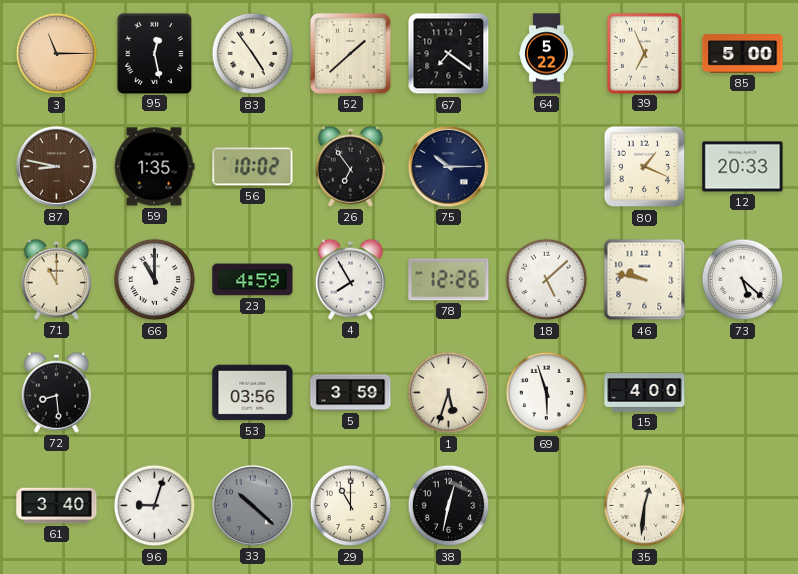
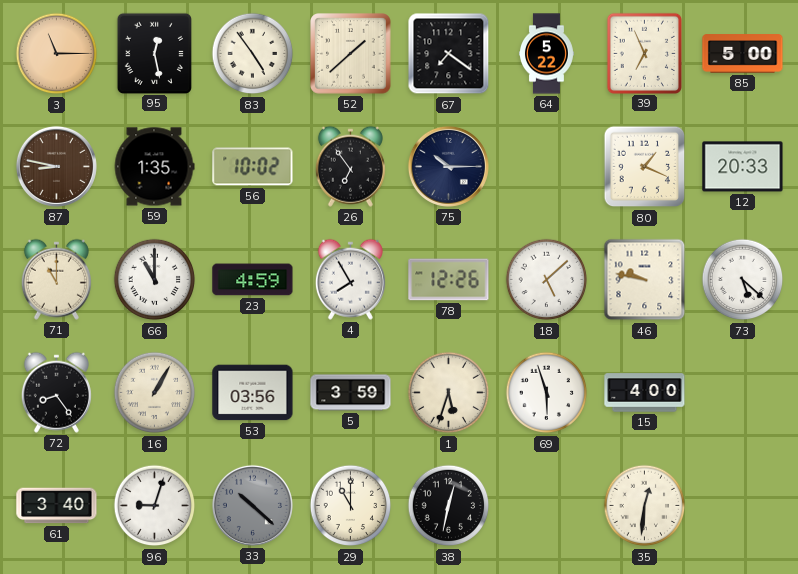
72: 8:29 -> 8:24 (56, 392)
16: none -> 1:05 (155, 393)
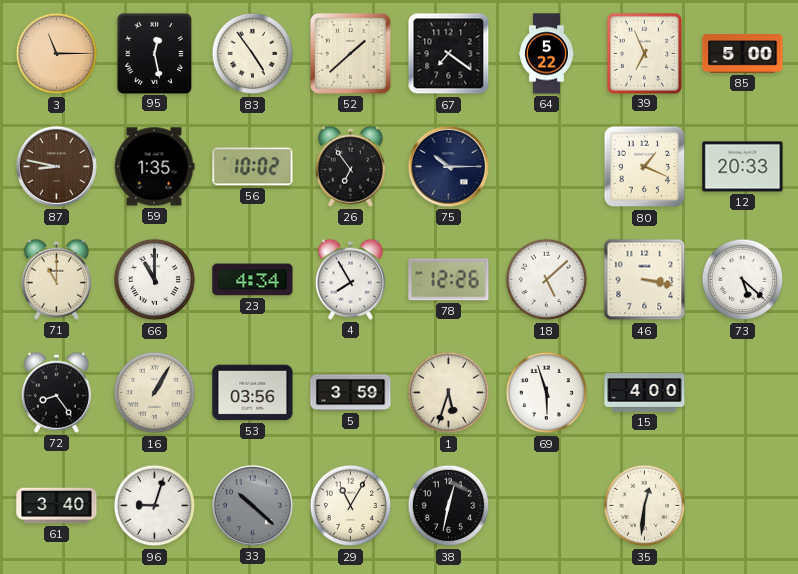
23: 4:59 -> 4:34 (253, 280)
46: 9:47 -> 3:17 (645, 280)
29: 11:00 -> 11:05 (351, 506)
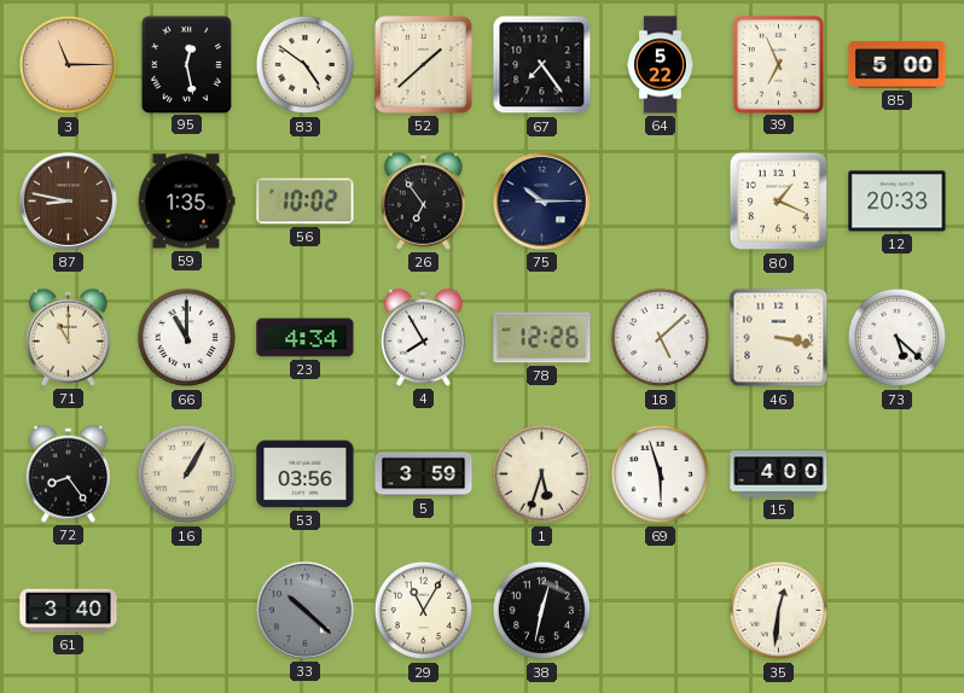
83: 4:54 -> 4:51 (306, 65)
67: 7:21 -> 7:24 (542, 65)
96: 9:03 -> none (155, 506)
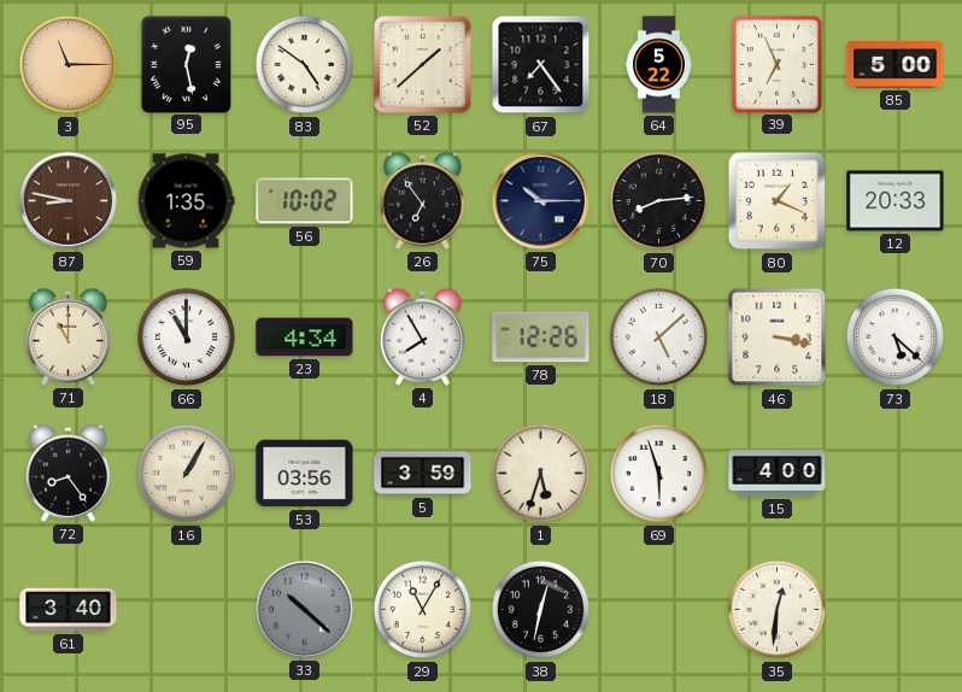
70: none -> 8:14 (659, 201)
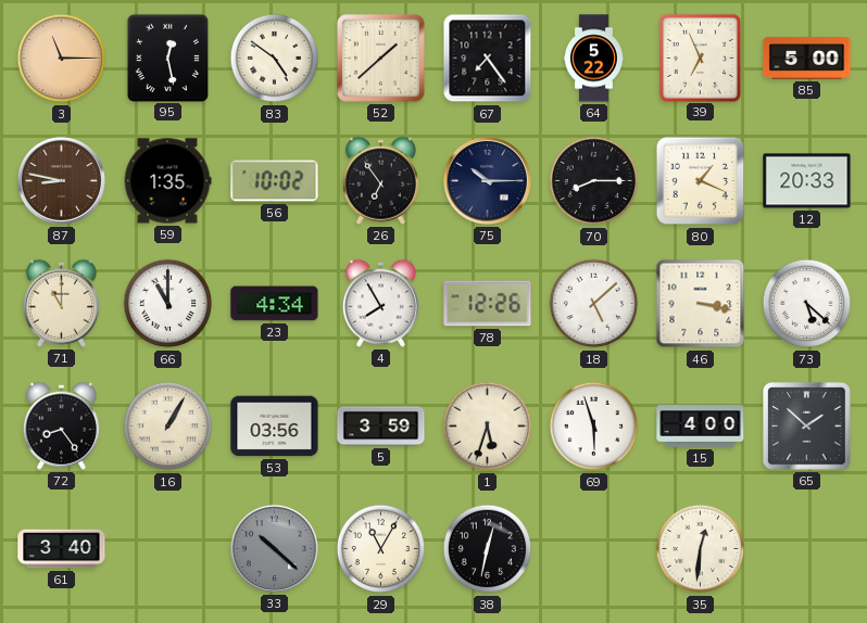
70: 8:14 -> 8:15 (594, 181)
65: none -> 1:52 (807, 427)
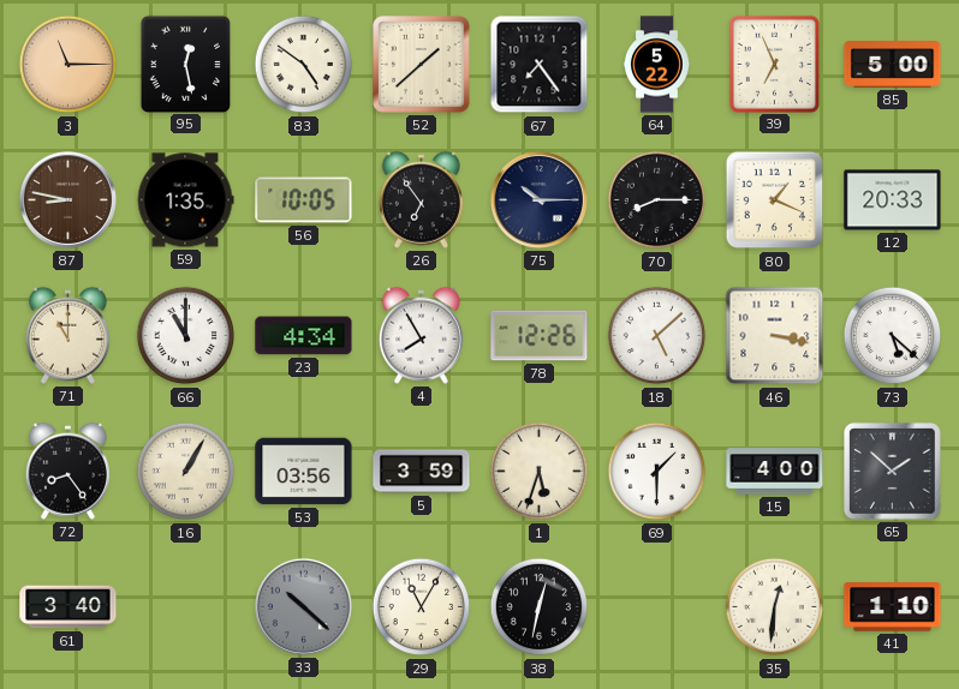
56: 10:02 -> 10:05 (304, 200)
69: 5:57 -> 1:30 (657, 472)
41: none -> 1:10 (893, 607)
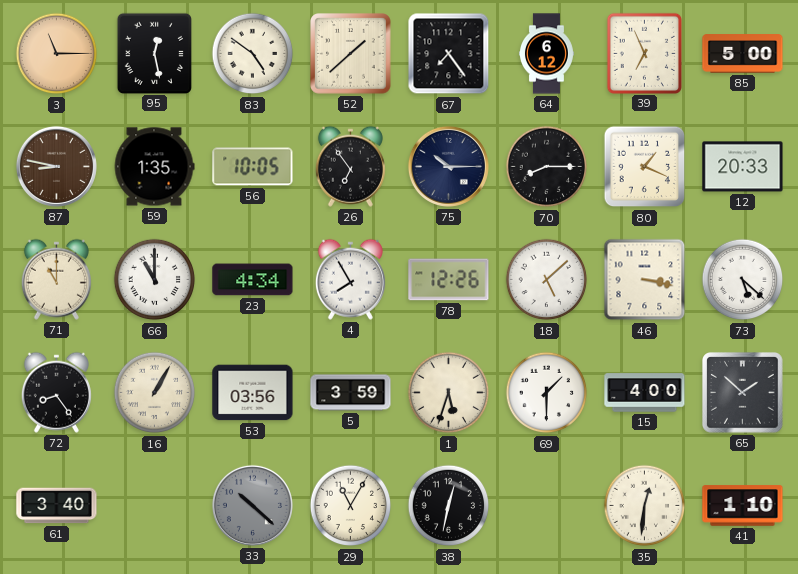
64: 5:22 -> 6:12 (546, 54)
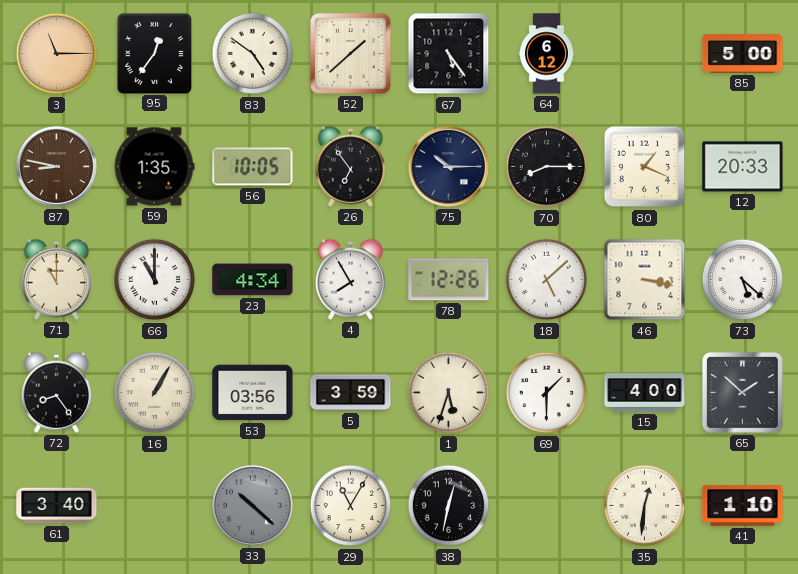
95: 12:28 -> 12:36 (154, 53)
67: 7:24 -> 5:24 (449, 54)
39: 6:56 -> none (644, 53)
